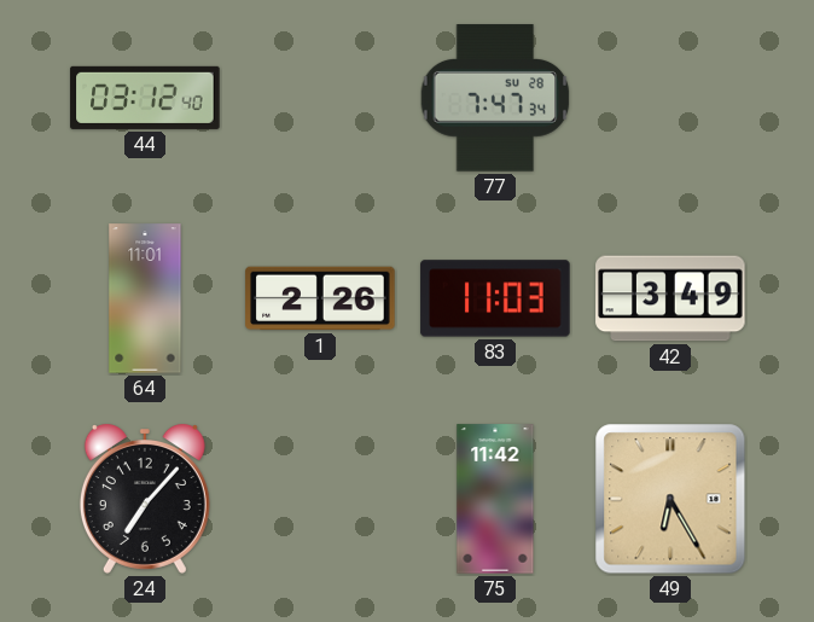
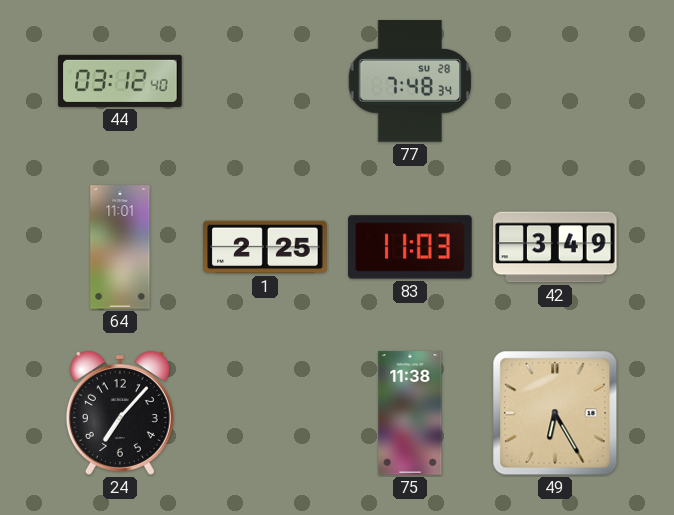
77: 7:47 -> 7:48 (410, 81)
1: 2:26 -> 2:25 (265, 247)
75: 11:42 -> 11:38 (410, 413)
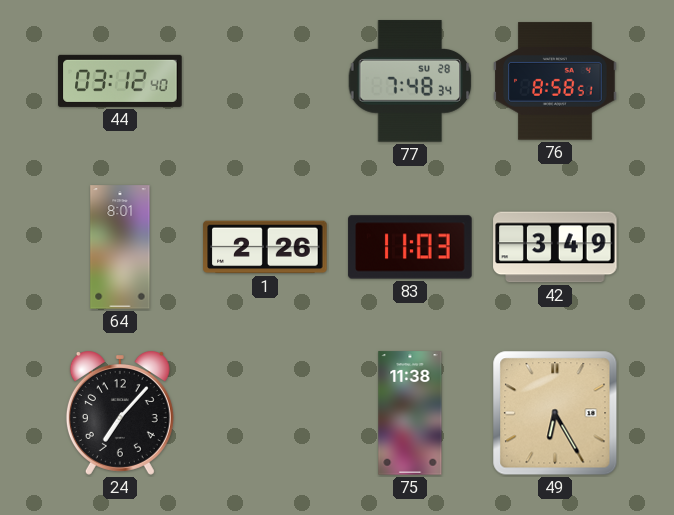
76: none -> 8:58 (555, 81)
64: 11:01 -> 8:01 (120, 247)
1: 2:25 -> 2:26 (265, 247)
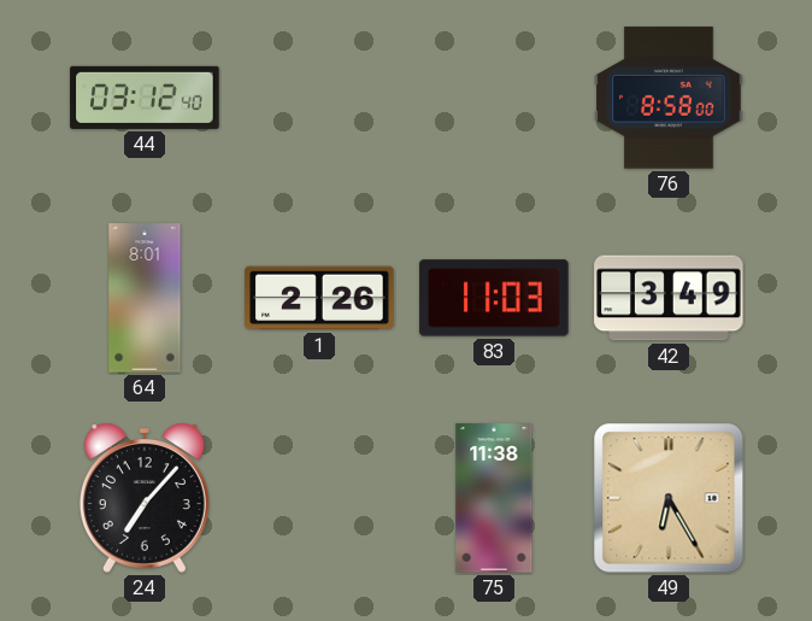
77: 7:48 -> none (410, 81)
76: 8:58:51 -> 8:58:00 (669, 98)
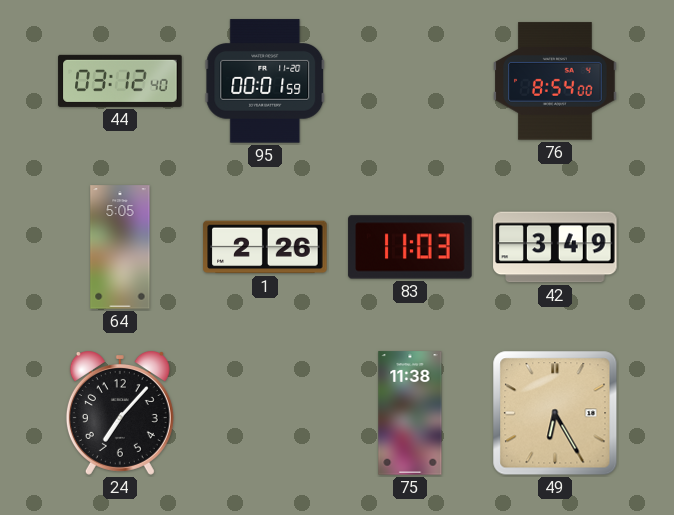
95: none -> 00:01 (265, 81)
76: 8:58 -> 8:54 (555, 81)
64: 8:01 -> 5:05 (120, 247)
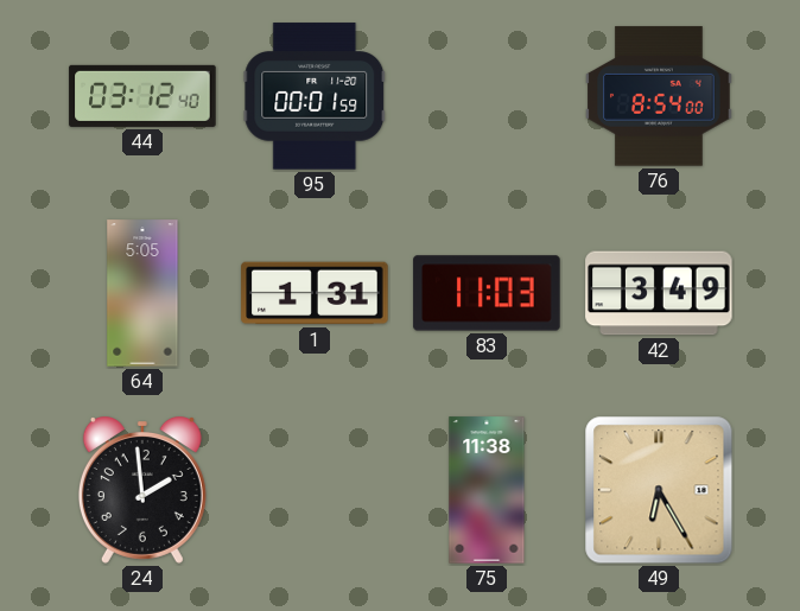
1: 2:26 -> 1:31 (315, 293)
24: 7:07 -> 1:59 (142, 491)
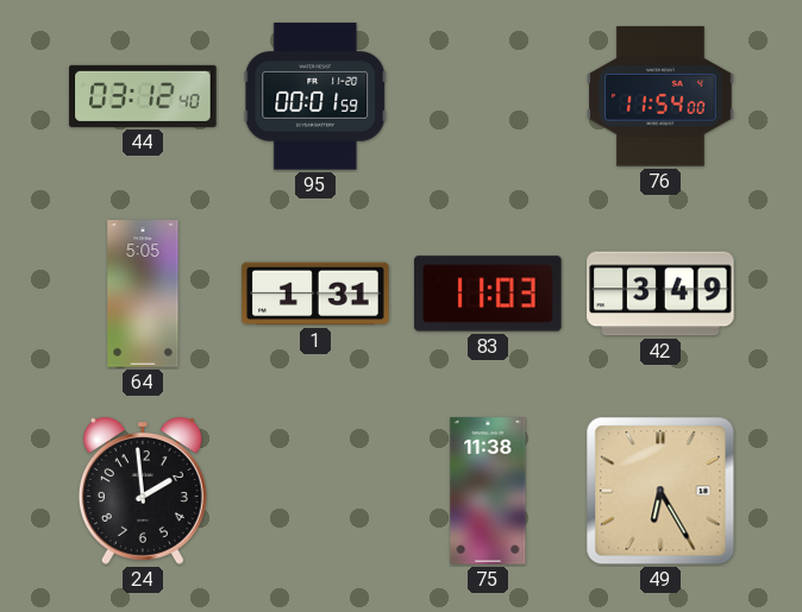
76: 8:54 -> 11:54 (660, 96)
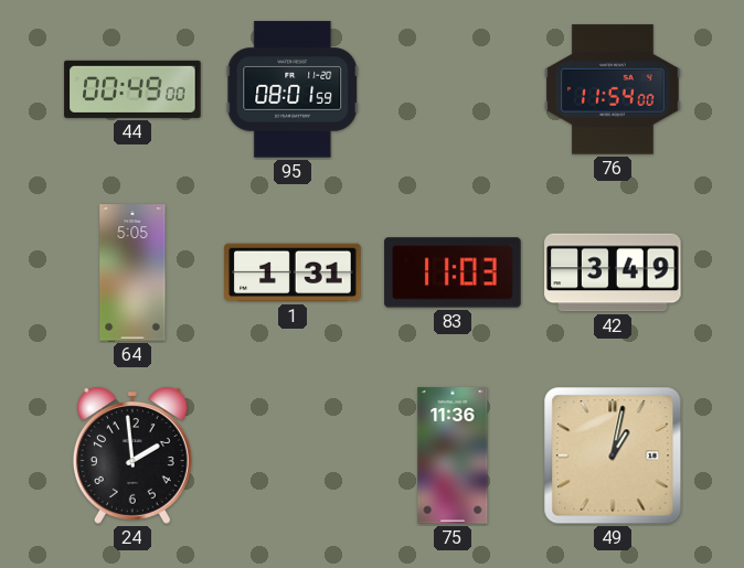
44: 03:12 -> 00:49 (132, 89)
95: 00:01 -> 08:01 (293, 89)
75: 11:38 -> 11:36 (453, 456)
49: 6:25 -> 1:02 (613, 456)
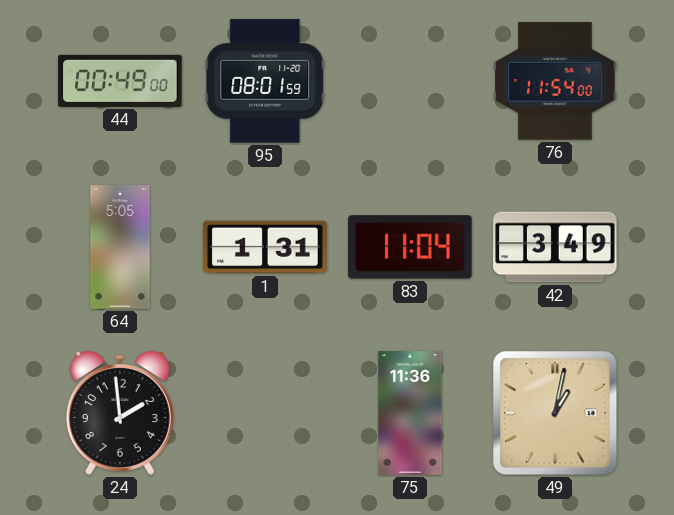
83: 11:03 -> 11:04 (410, 247)
